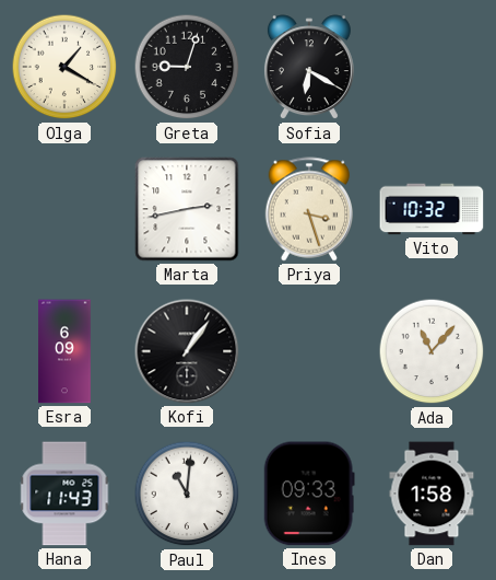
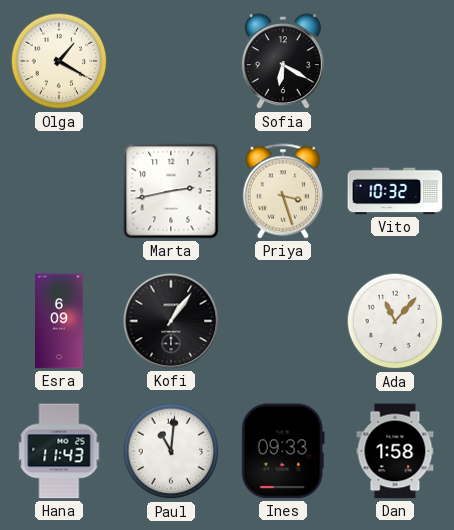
Greta: 9:03 -> none (187, 67)
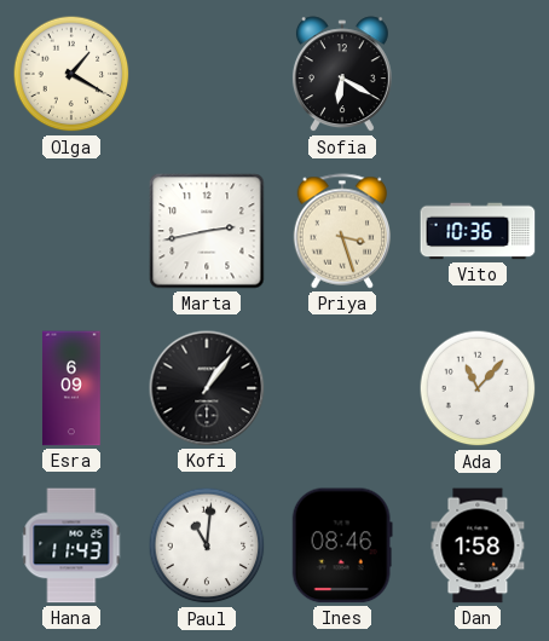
Vito: 10:32 -> 10:36 (478, 231)
Ines: 09:33 -> 08:46 (342, 545)
